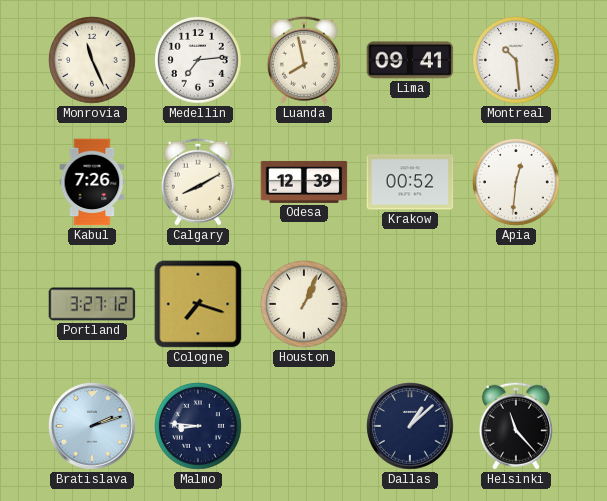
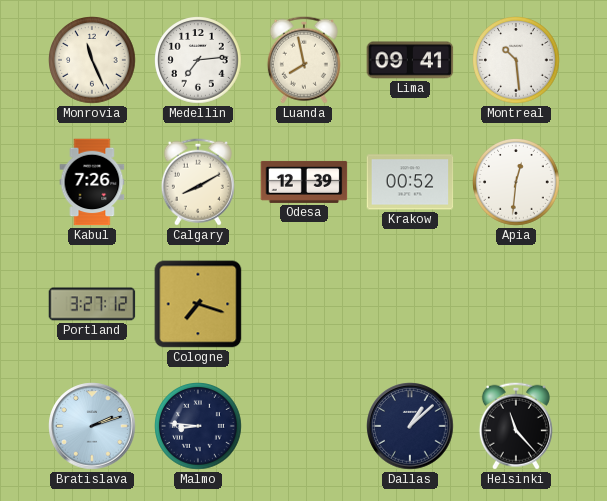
Houston: 1:04 -> none (304, 304)
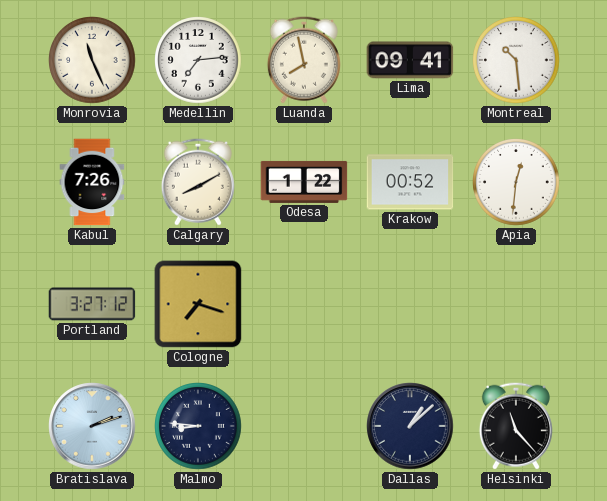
Odesa: 12:39 -> 1:22 (304, 182)
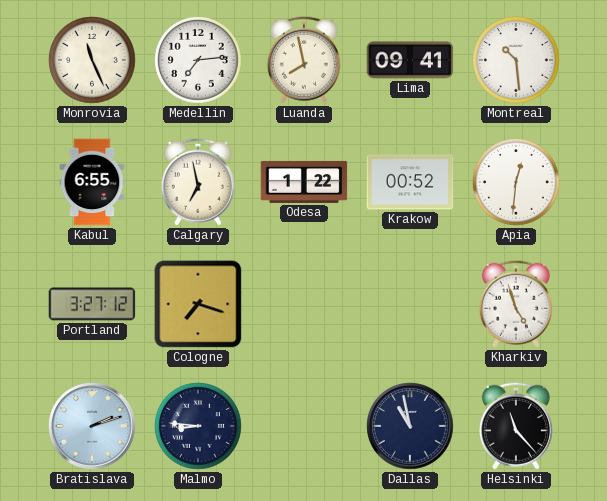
Kabul: 7:26 -> 6:55 (92, 182)
Calgary: 8:10 -> 6:58 (198, 182)
Kharkiv: none -> 4:57 (516, 304)
Dallas: 1:08 -> 10:58 (410, 426)
